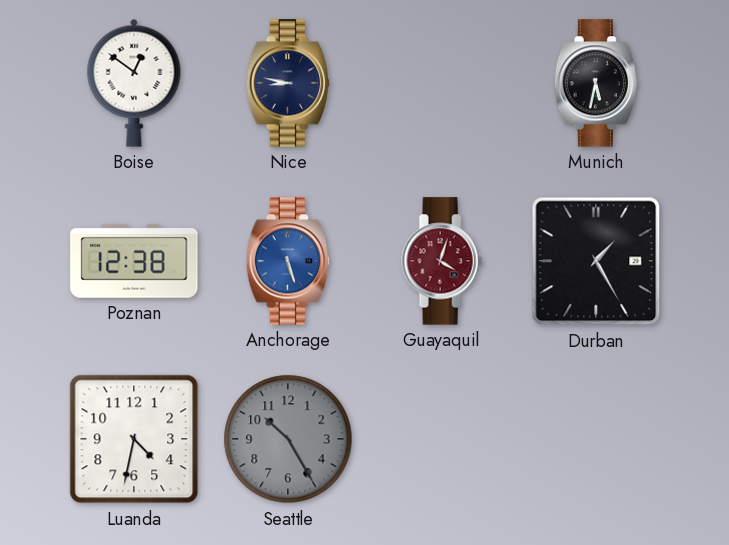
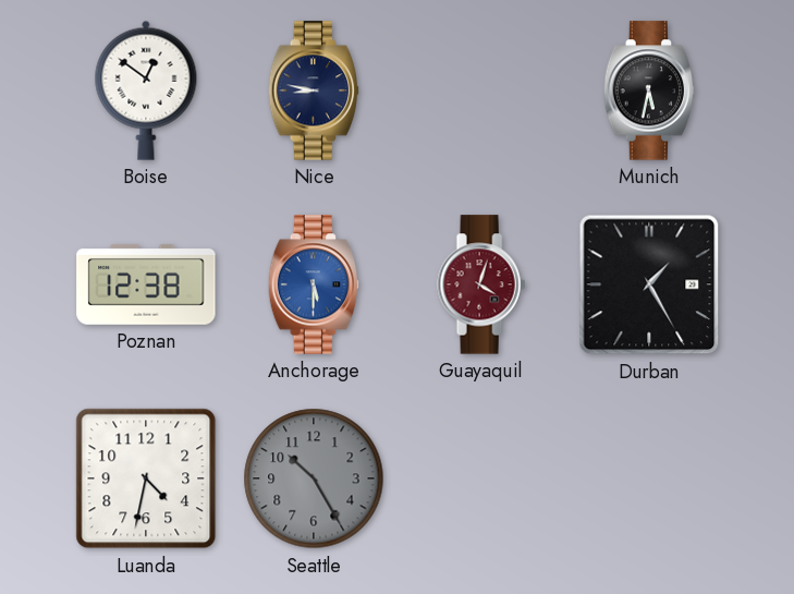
Anchorage: 5:27 -> 5:30 (314, 284)
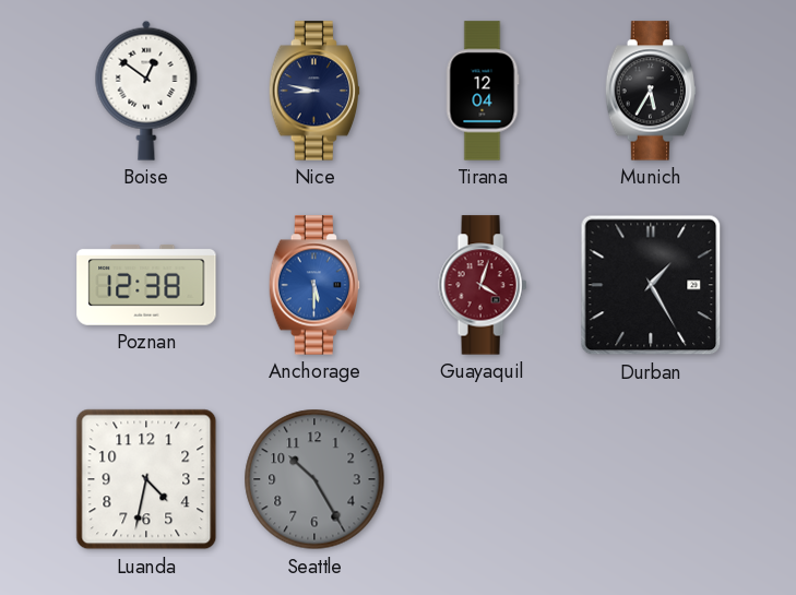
Tirana: none -> 12:04 (483, 91)
Munich: 5:32 -> 5:35 (651, 91)
